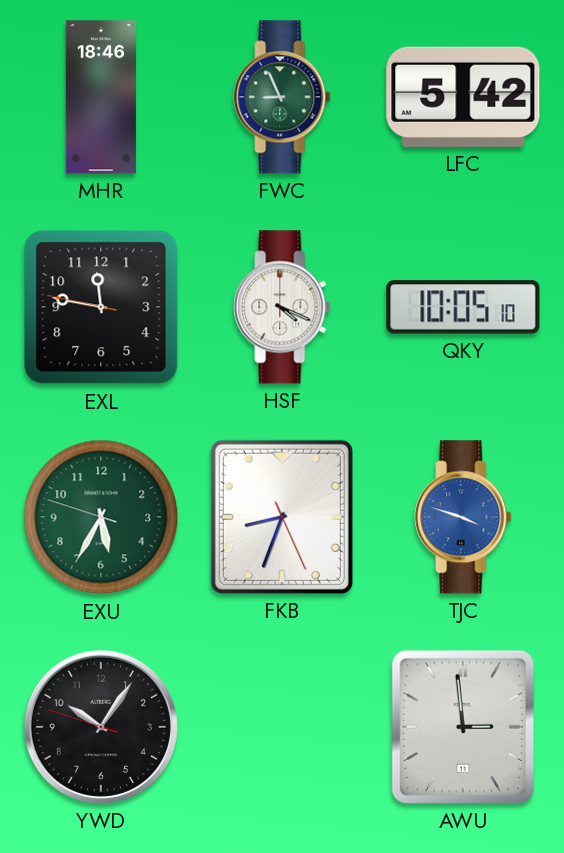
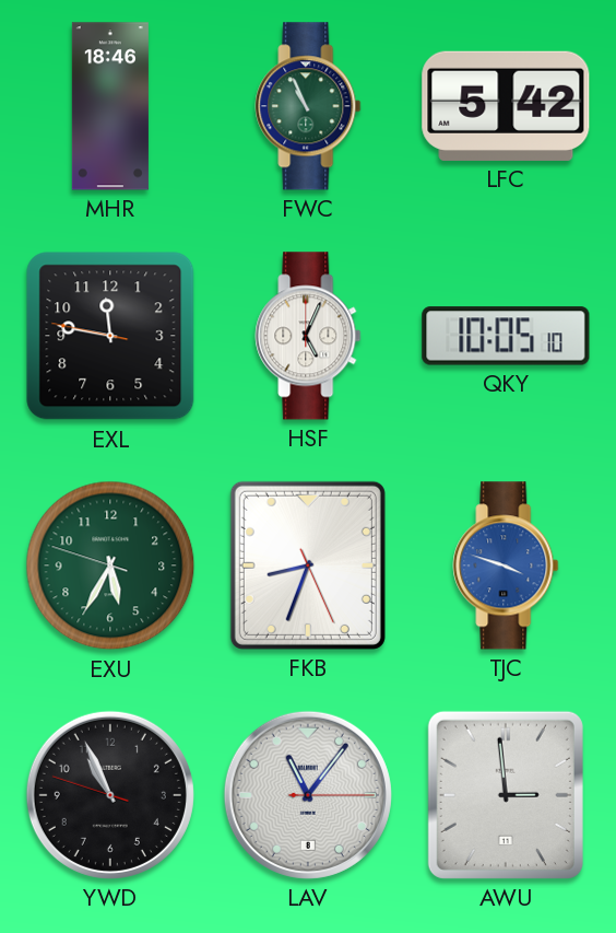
FWC: 8:56 -> 10:56 (308, 106)
HSF: 4:19 -> 5:04 (308, 336)
YWD: 10:05 -> 10:55 (110, 795)
LAV: none -> 11:06 (308, 795)
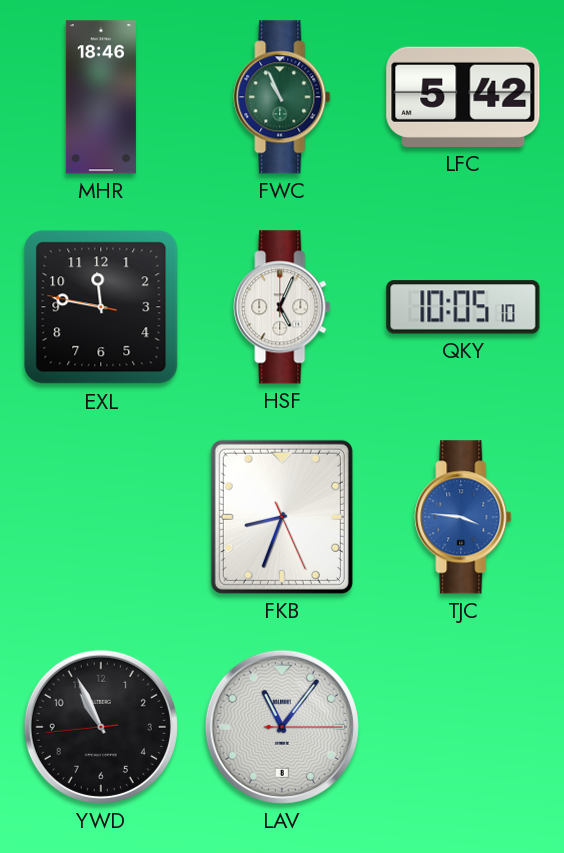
EXU: 5:34 -> none (110, 565)
TJC: 3:48 -> 3:46 (463, 517)
YWD: 10:55:48 -> 10:55:44 (101, 727)
AWU: 2:59 -> none (506, 795)
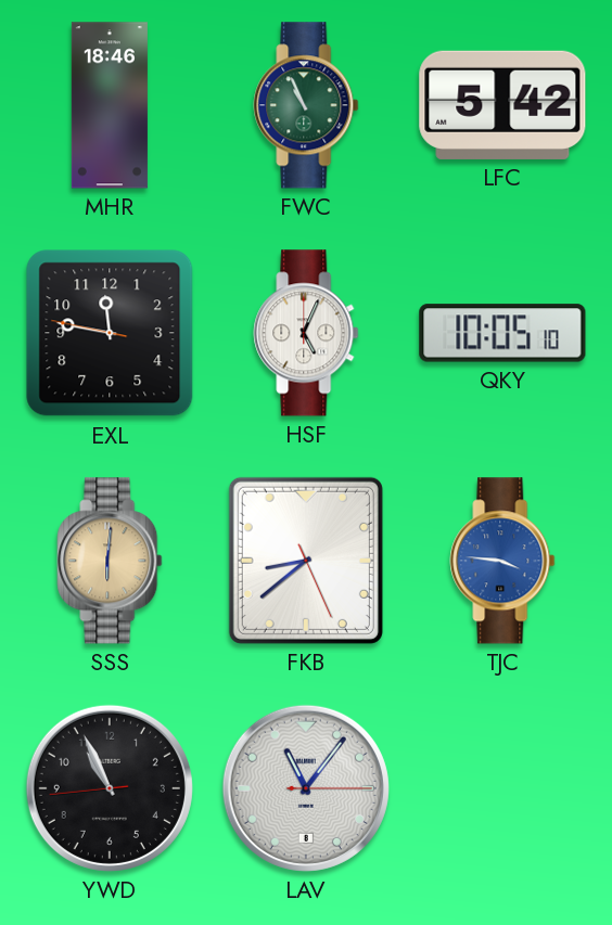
SSS: none -> 6:01 (110, 561)
FKB: 8:33 -> 8:38 (306, 561)
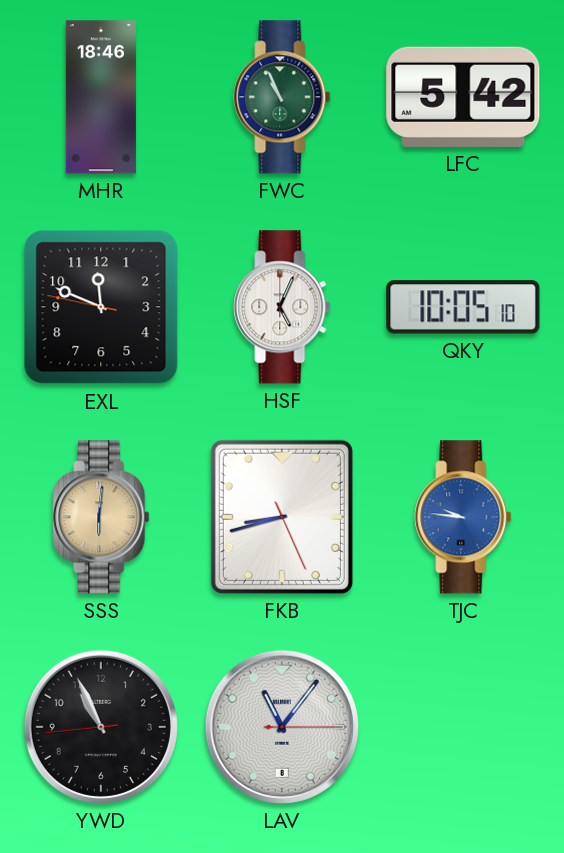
EXL: 11:46 -> 11:48 (101, 307)
FKB: 8:38 -> 8:42 (282, 517)
TJC: 3:46 -> 9:46 (463, 517)
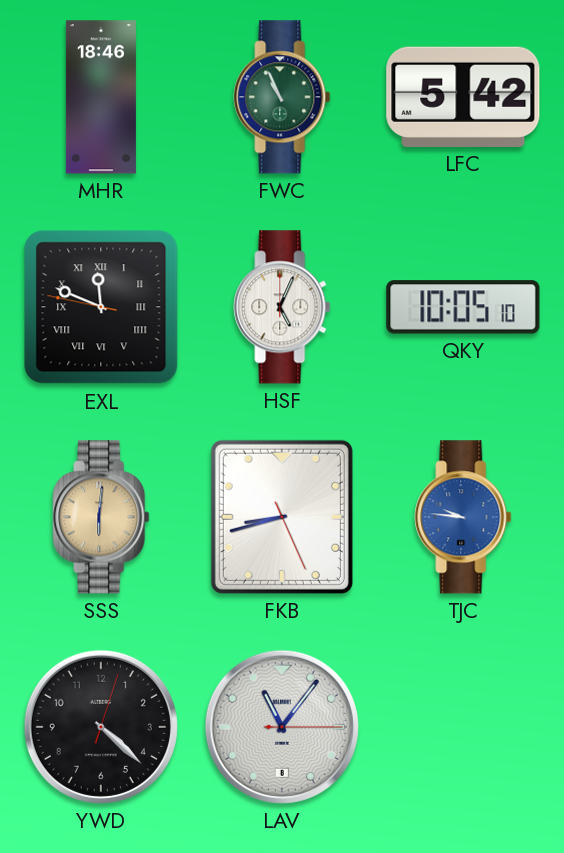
EXL numerals: Arabic -> Roman (101, 307)
YWD: 10:55 -> 4:22 (101, 727)
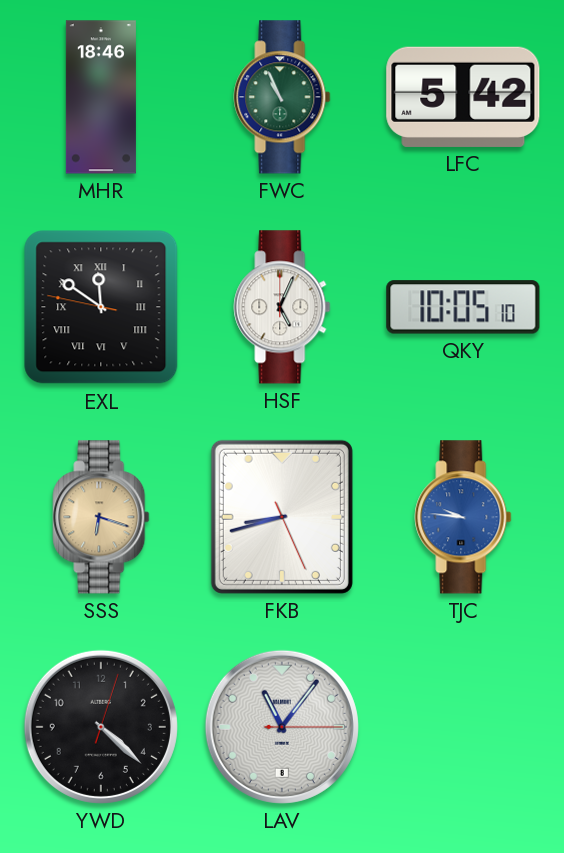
EXL: 11:48 -> 11:50 (101, 307)
SSS: 6:01 -> 6:18 (101, 517)
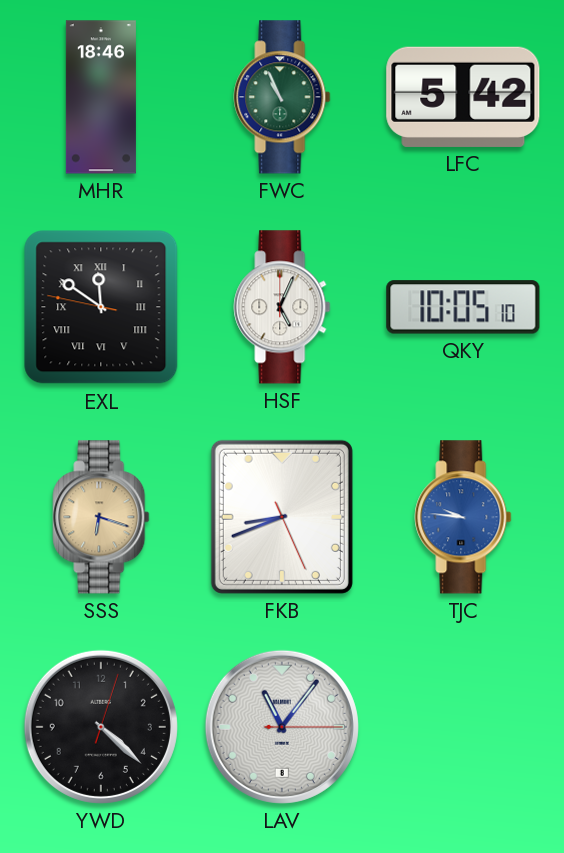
FKB: 8:42 -> 8:41 (282, 517)
